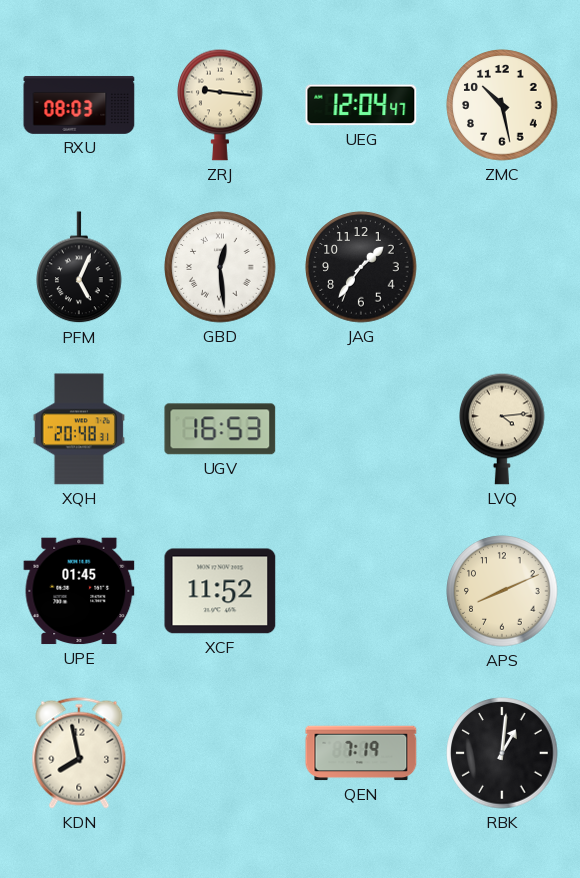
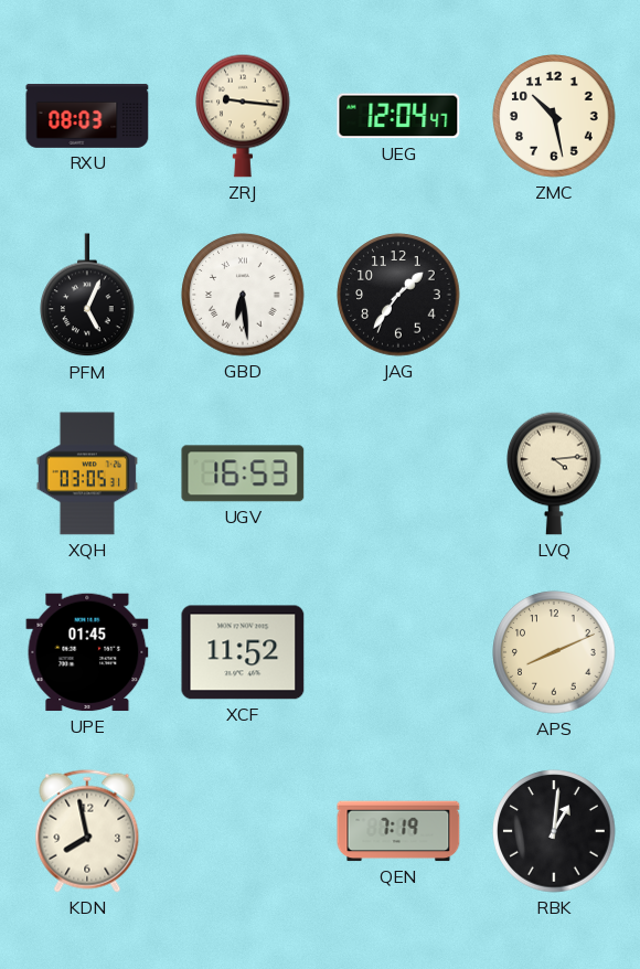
GBD: 12:29 -> 6:29 (243, 295)
XQH: 20:48 -> 03:05 (87, 473)
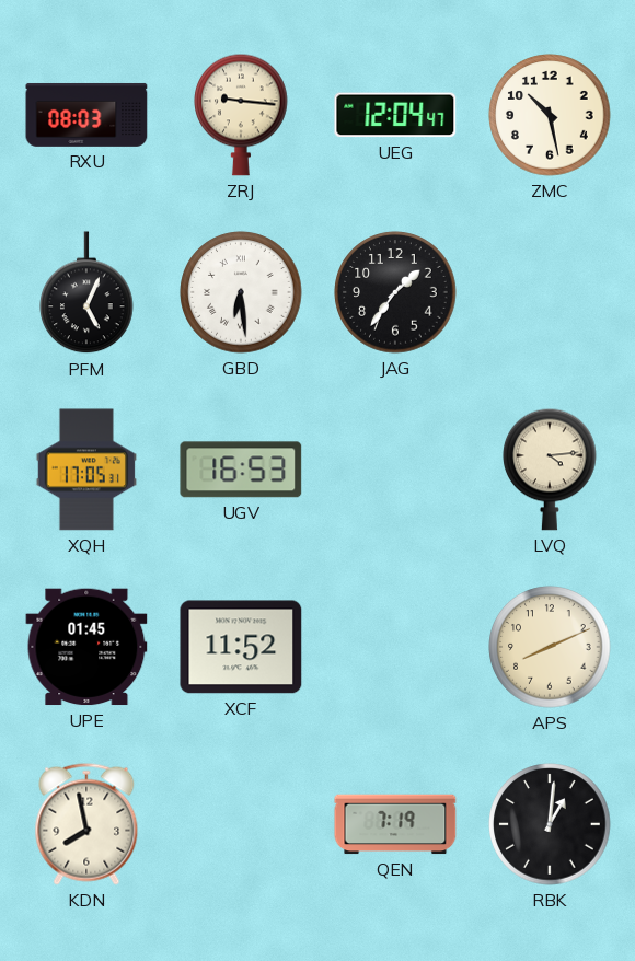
XQH: 03:05 -> 17:05 (86, 470)
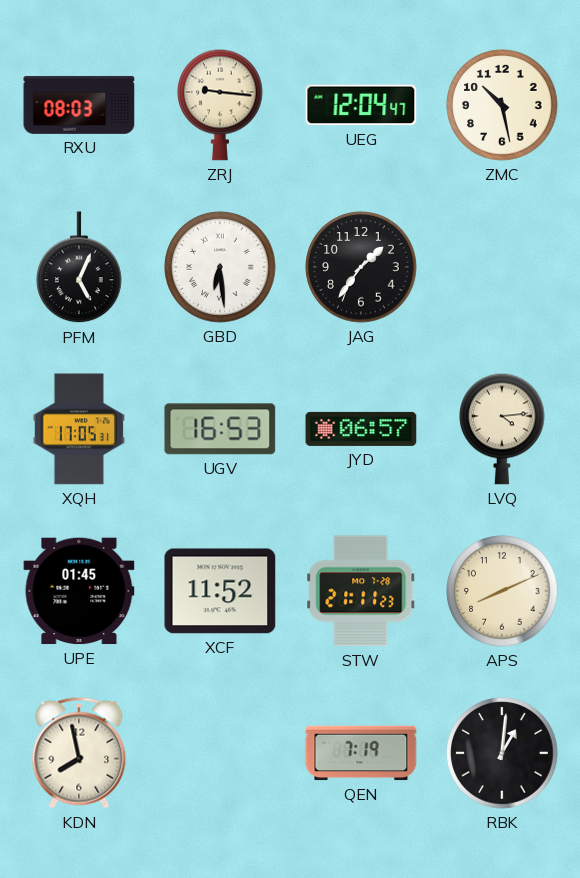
JYD: none -> 06:57 (361, 429)
STW: none -> 21:11 (361, 591)
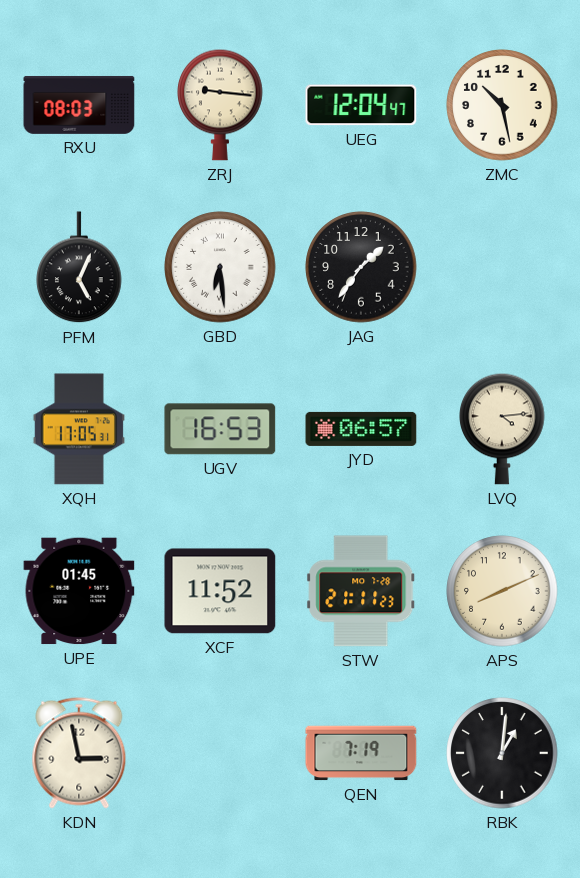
KDN: 7:58 -> 2:58 (79, 753)
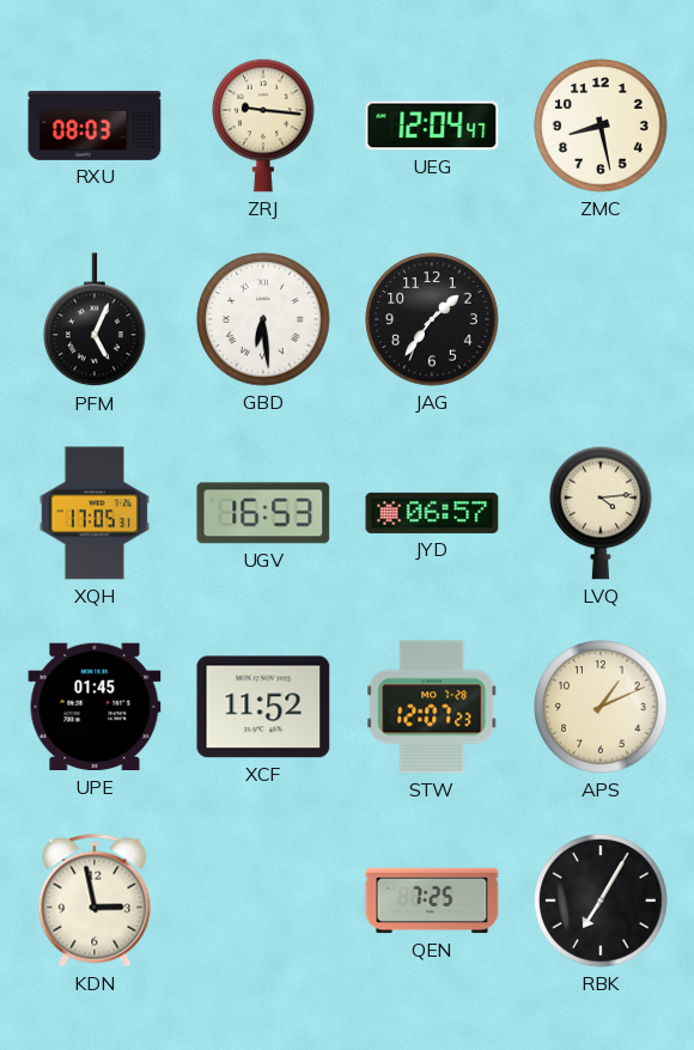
ZMC: 10:28 -> 8:28 (601, 126)
STW: 21:11 -> 12:07 (432, 707)
APS: 8:11 -> 1:11 (601, 707)
QEN: 7:19 -> 7:25 (432, 901)
RBK: 1:01 -> 7:05 (601, 901)
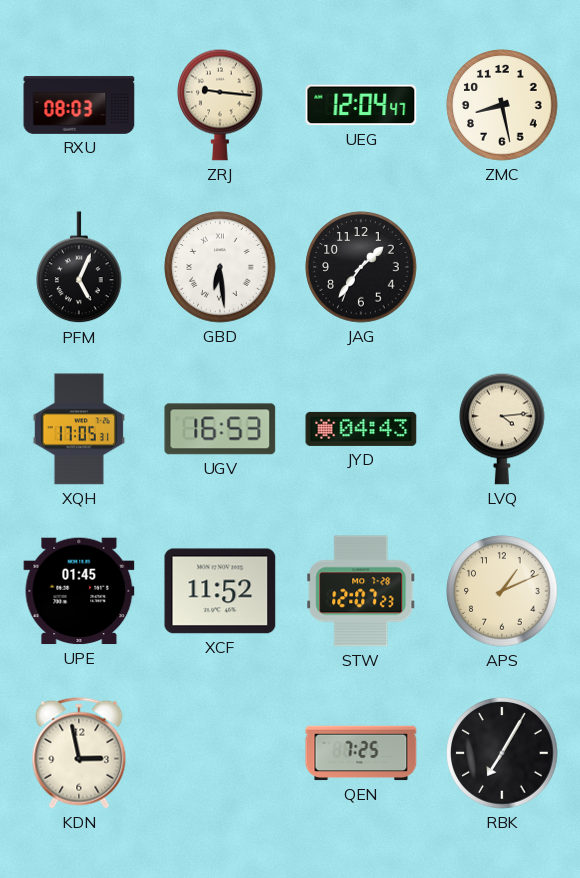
JYD: 06:57 -> 04:43 (361, 429)
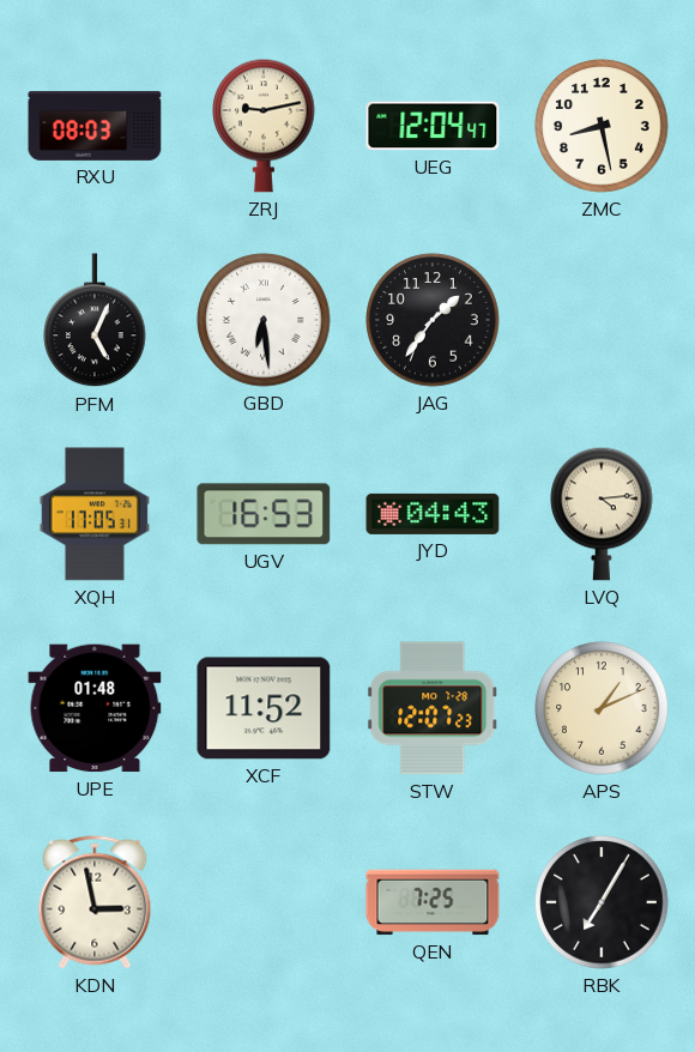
ZRJ: 9:16 -> 9:13 (264, 126)
UPE: 01:45 -> 01:48 (95, 708)
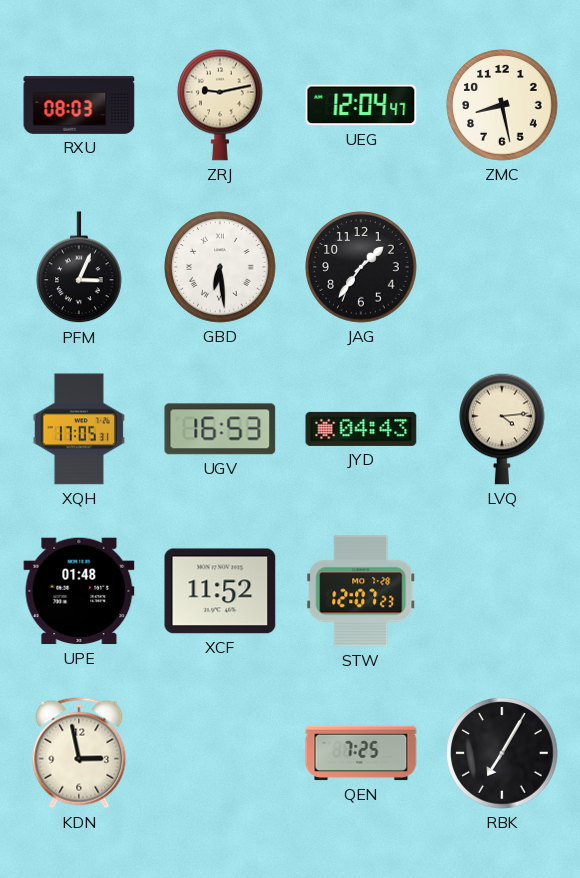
PFM: 5:04 -> 3:04 (79, 268)
APS: 1:11 -> none (602, 708)
